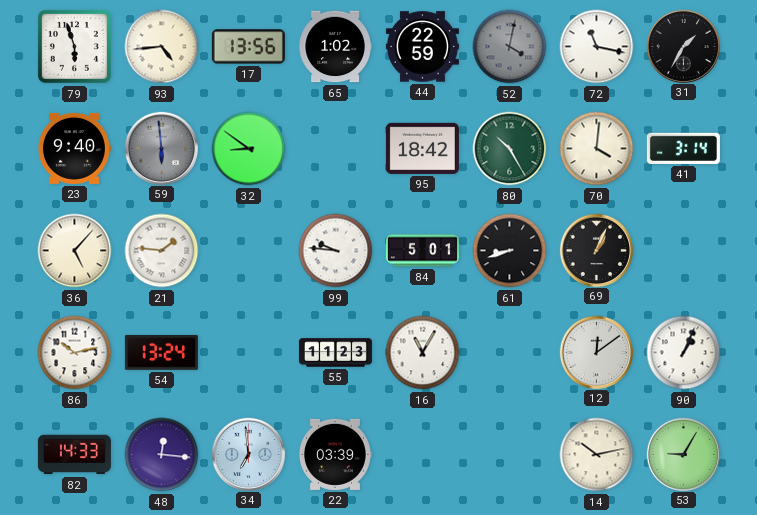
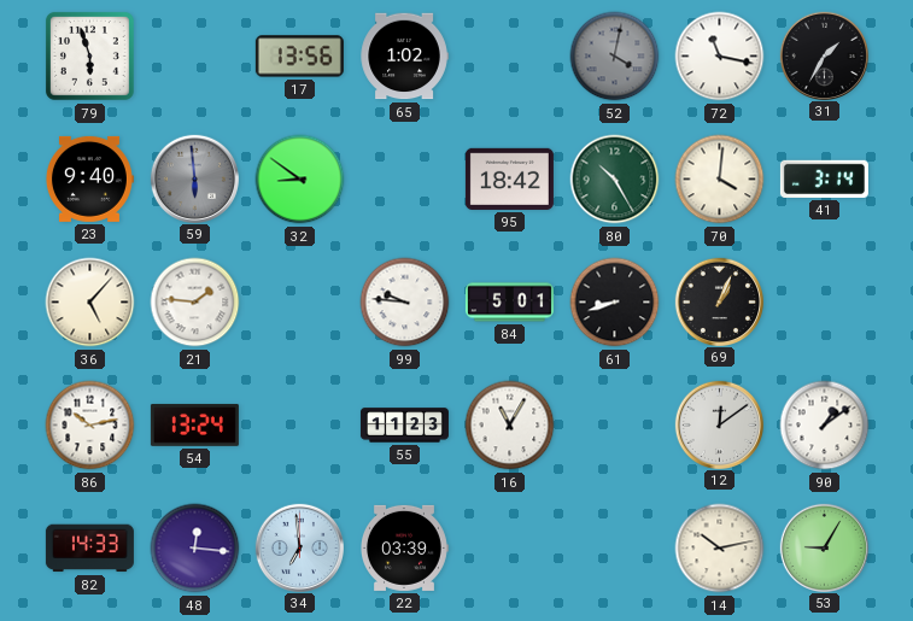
93: 4:44 -> none (162, 47)
44: 22:59 -> none (422, 47)
90: 1:04 -> 1:09 (825, 426)
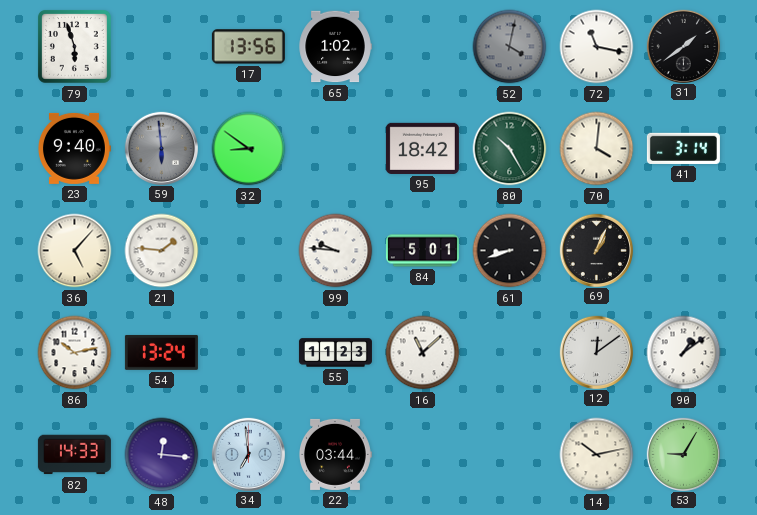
31: 1:35 -> 1:39 (683, 46)
16: 11:05 -> 11:08 (423, 353)
22: 03:39 -> 03:44 (336, 454)
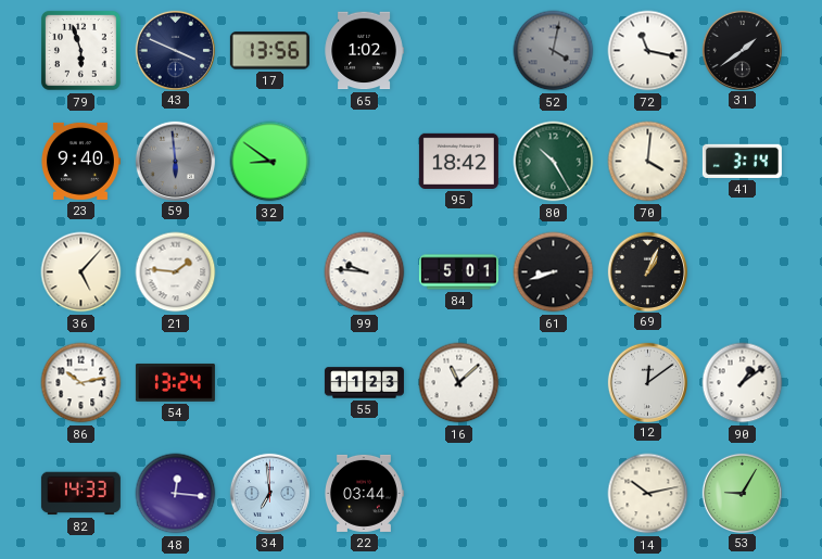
43: none -> 3:49 (175, 50)
